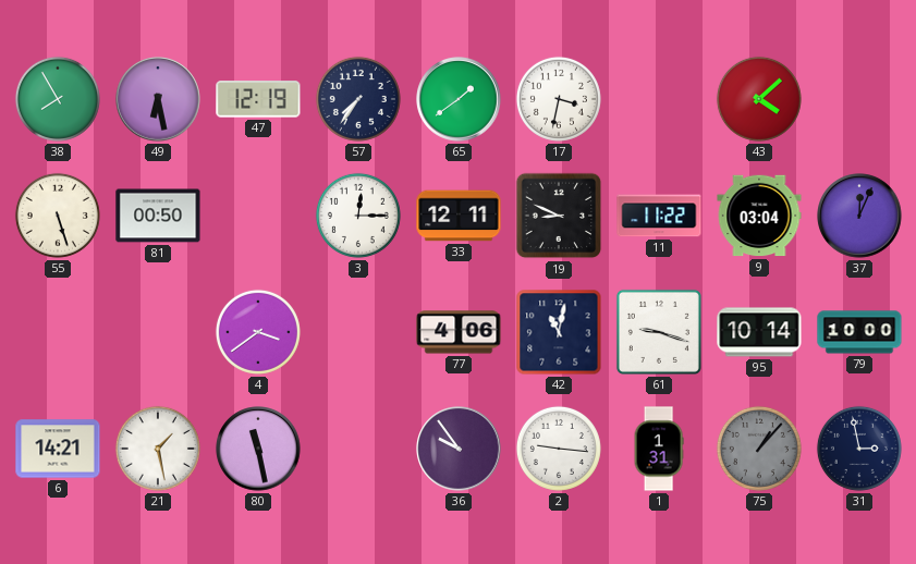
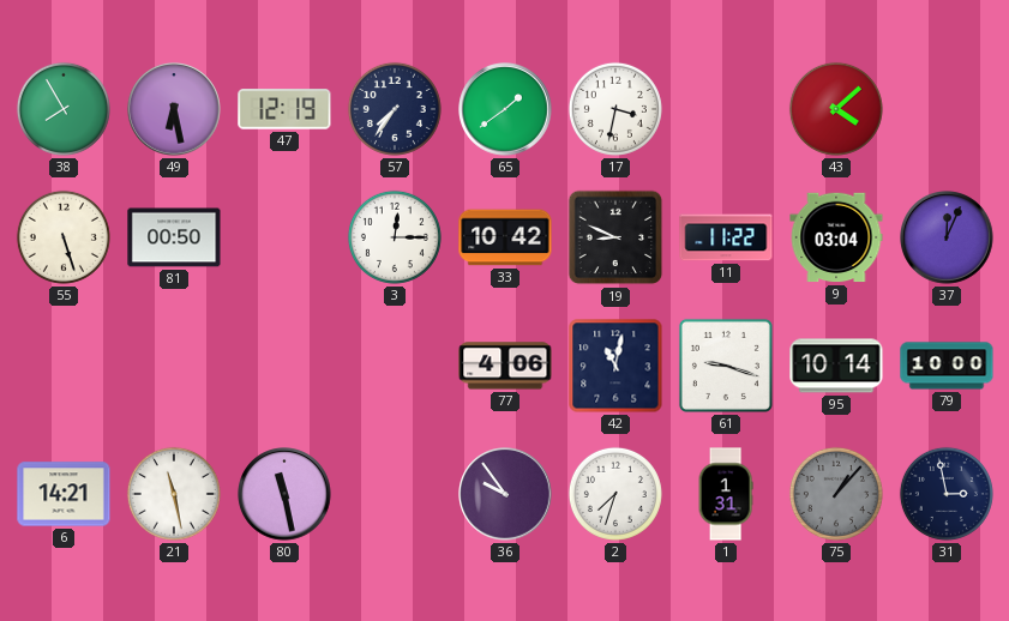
33: 12:11 -> 10:42 (505, 237)
4: 3:39 -> none (258, 332)
21: 1:28 -> 11:28 (174, 494)
2: 9:16 -> 7:33 (615, 494)
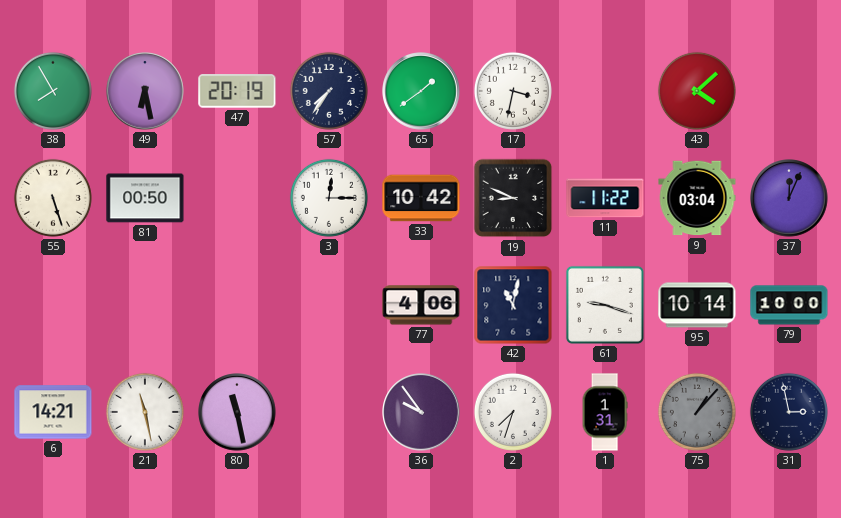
47: 12:19 -> 20:19 (237, 91)
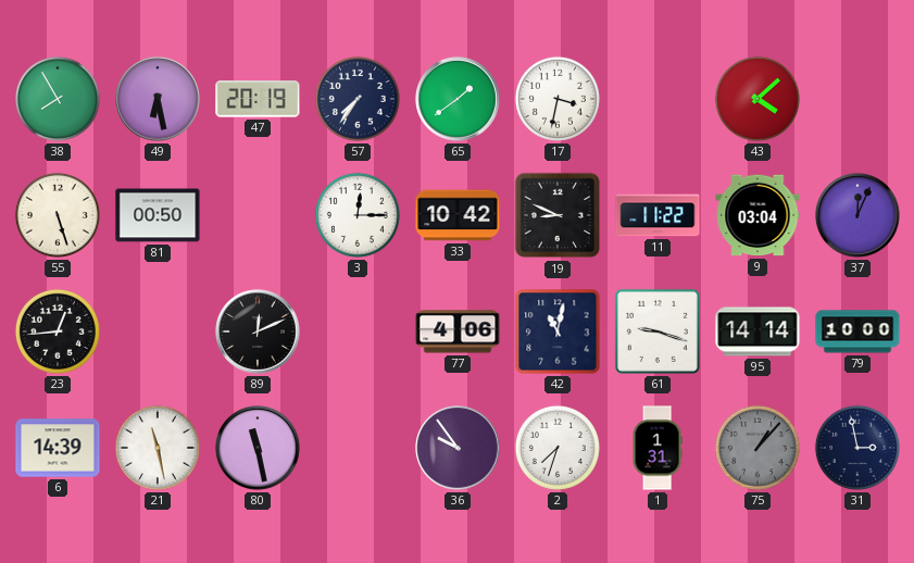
23: none -> 12:44 (58, 331)
89: none -> 12:11 (258, 331)
95: 10:14 -> 14:14 (758, 331)
6: 14:21 -> 14:39 (58, 448)
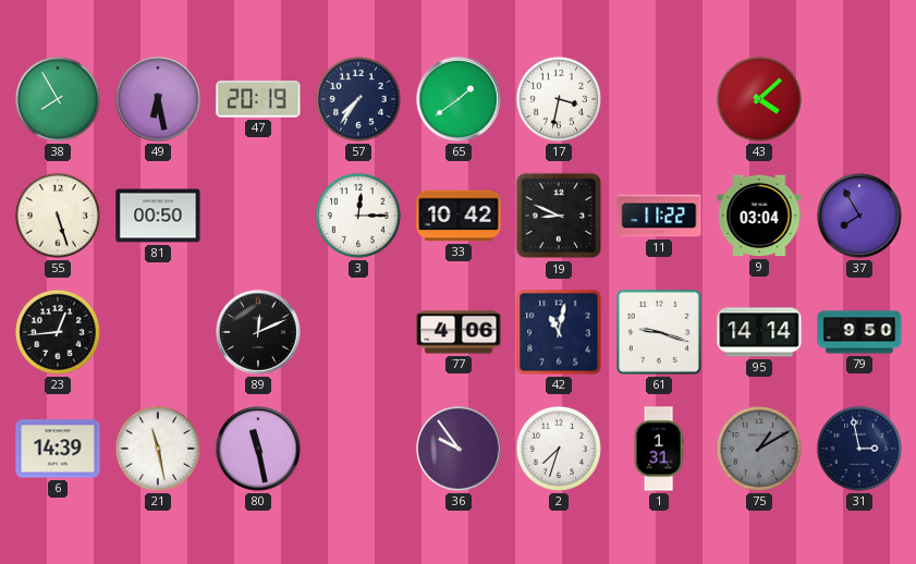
37: 12:04 -> 7:55 (859, 216)
79: 10:00 -> 9:50 (859, 332)
75: 1:07 -> 1:10 (759, 449)
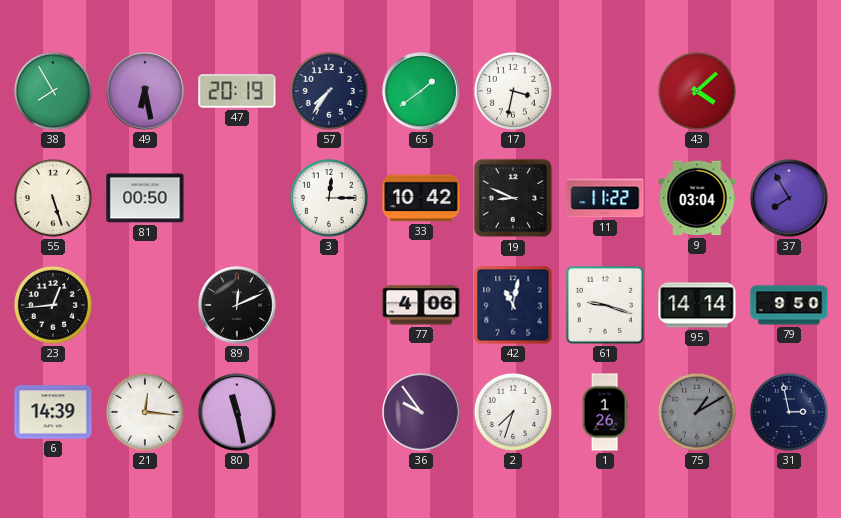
21: 11:28 -> 12:16 (145, 412)
1: 1:31 -> 1:26 (605, 412)
